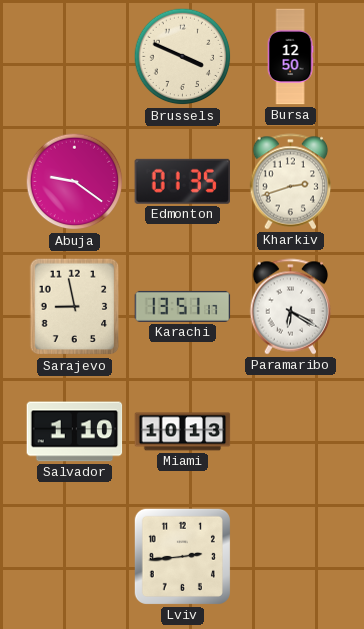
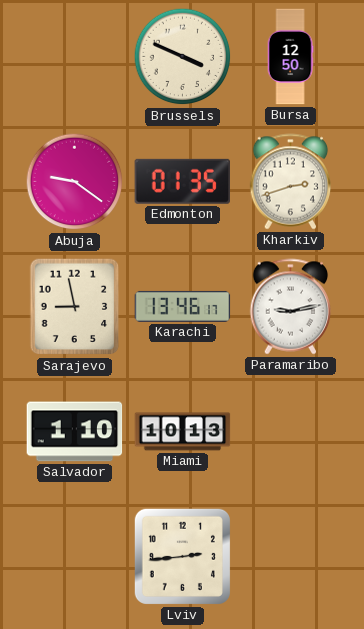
Karachi: 13:51 -> 13:46 (183, 306)
Paramaribo: 6:20 -> 9:13 (291, 307)
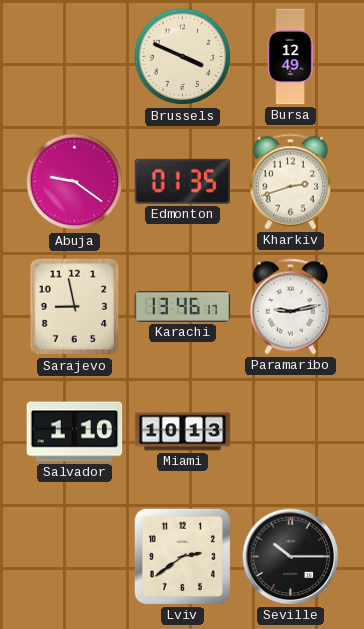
Bursa: 12:50 -> 12:49 (290, 57)
Lviv: 2:44 -> 2:39 (182, 556)
Seville: none -> 10:15 (291, 557)
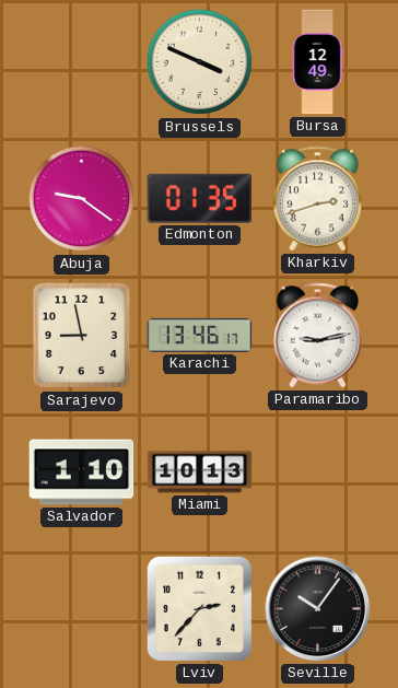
Lviv: 2:39 -> 2:37 (199, 608)
Seville: 10:15 -> 10:06 (318, 609)
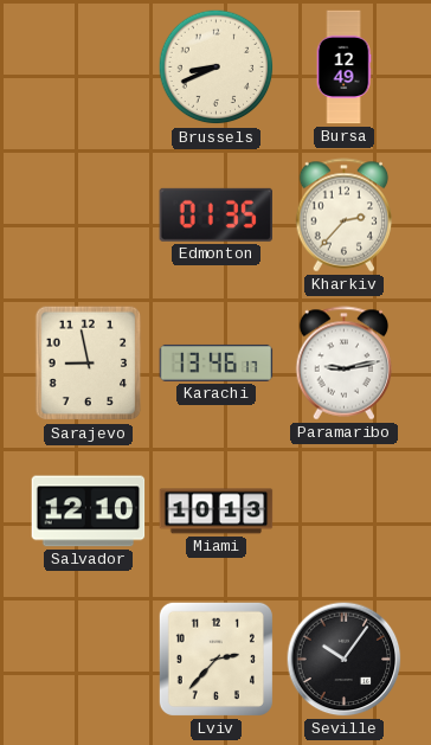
Brussels: 3:49 -> 8:41 (217, 68)
Abuja: 9:21 -> none (82, 199)
Kharkiv: 2:42 -> 2:37 (345, 216)
Salvador: 1:10 -> 12:10 (89, 512)
